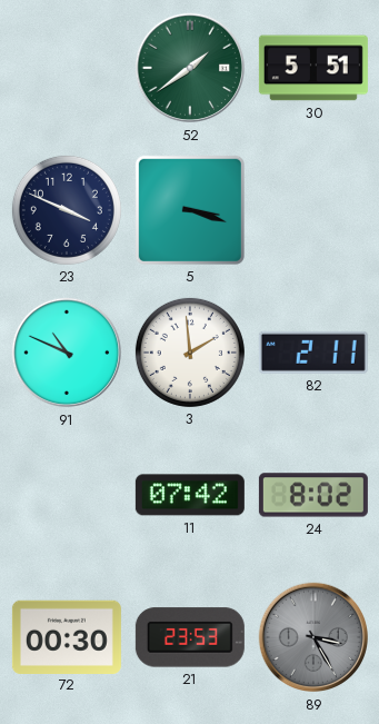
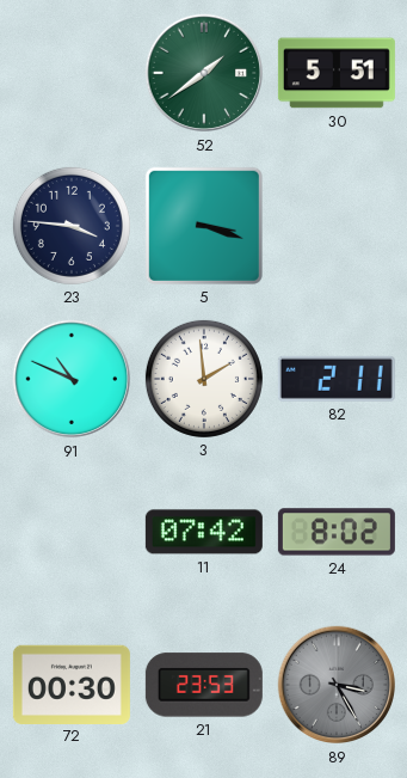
23: 3:49 -> 3:46 (72, 226)
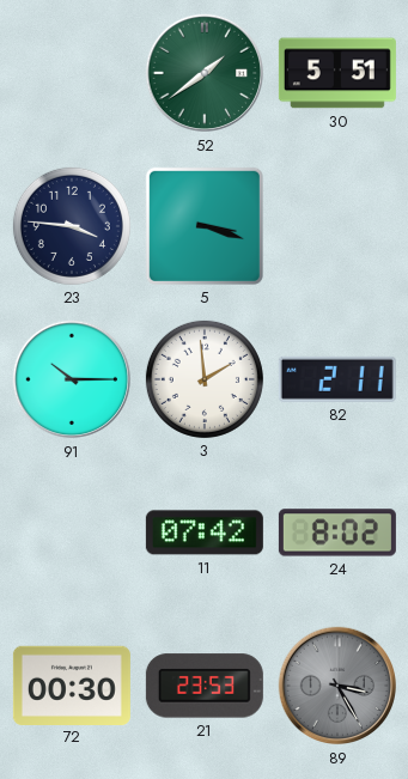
91: 10:49 -> 10:15 (72, 379)
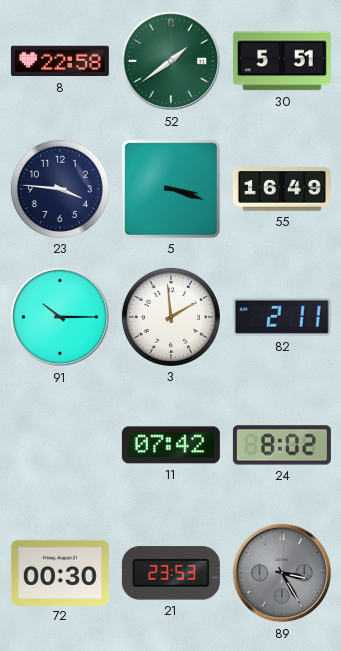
8: none -> 22:58 (60, 61)
55: none -> 16:49 (282, 189)
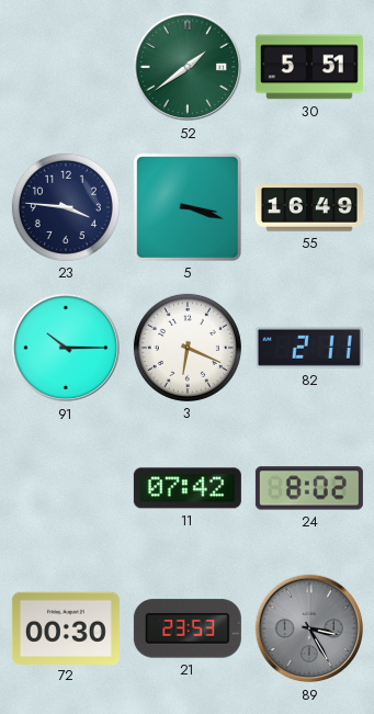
8: 22:58 -> none (60, 61)
3: 1:59 -> 6:19 (188, 348)
